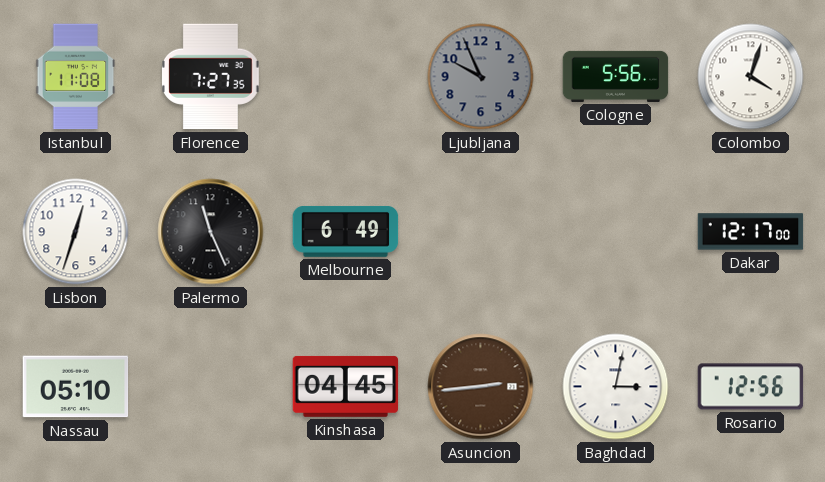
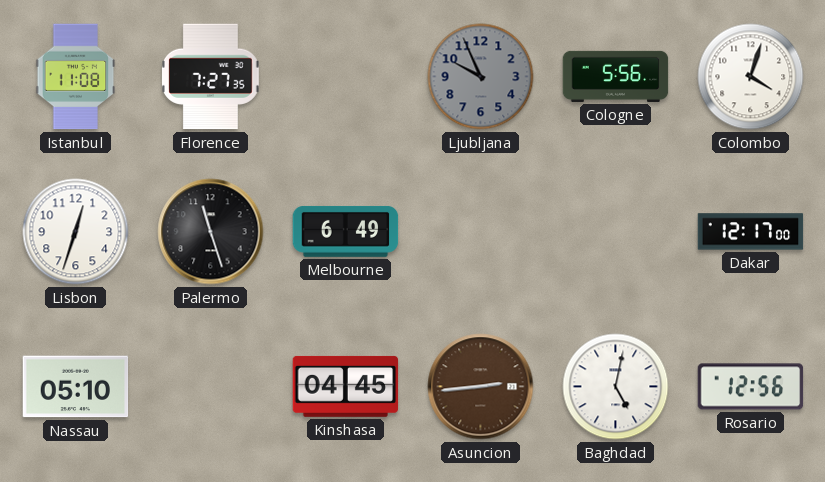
Palermo: 11:26 -> 11:27 (211, 232)
Baghdad: 3:02 -> 5:02 (616, 387)
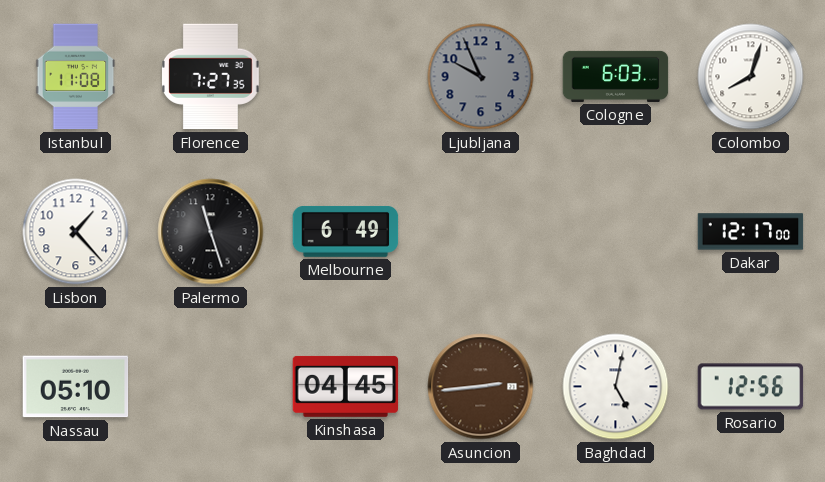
Cologne: 5:56 -> 6:03 (616, 76)
Colombo: 4:03 -> 8:03 (751, 77)
Lisbon: 12:33 -> 1:23 (76, 232)
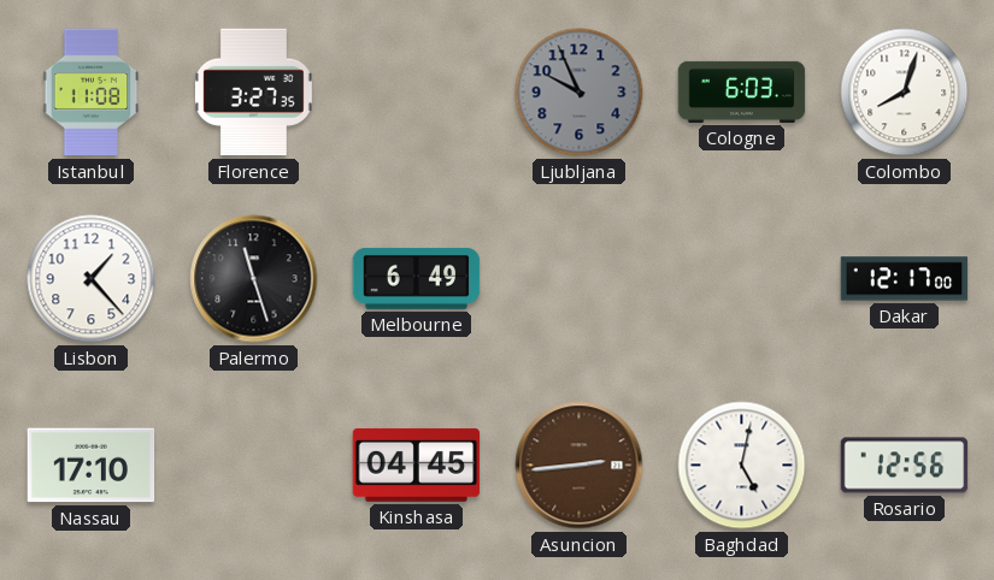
Florence: 7:27 -> 3:27 (253, 93)
Nassau: 05:10 -> 17:10 (92, 466)
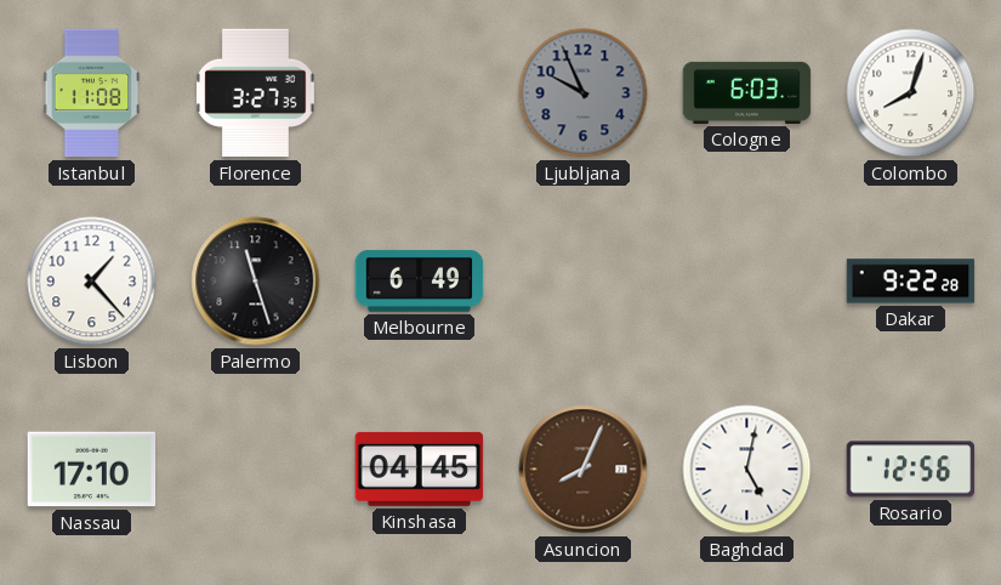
Dakar: 12:17 -> 9:22 (911, 282)
Asuncion: 2:44 -> 8:04 (584, 470)
